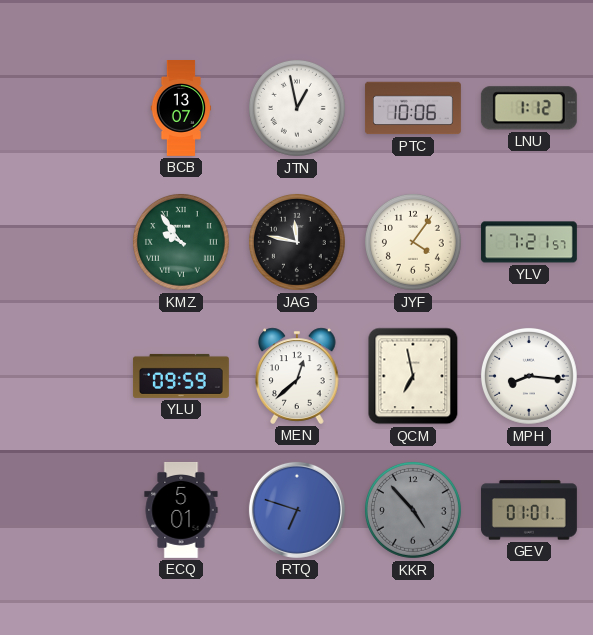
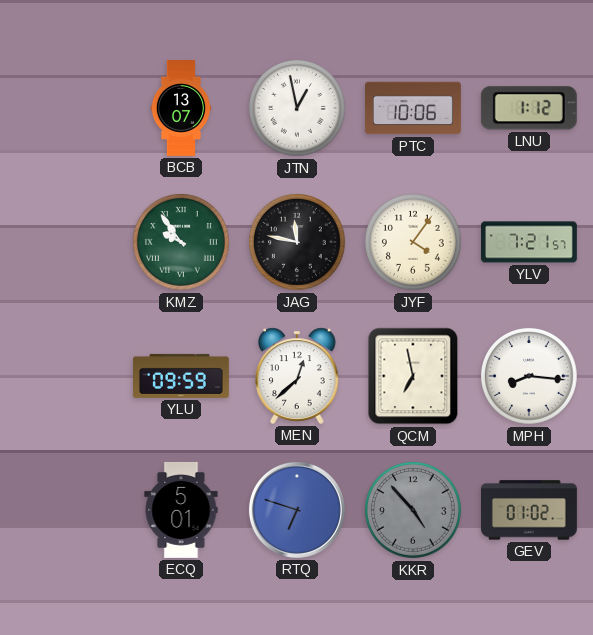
GEV: 01:01 -> 01:02 (529, 510)
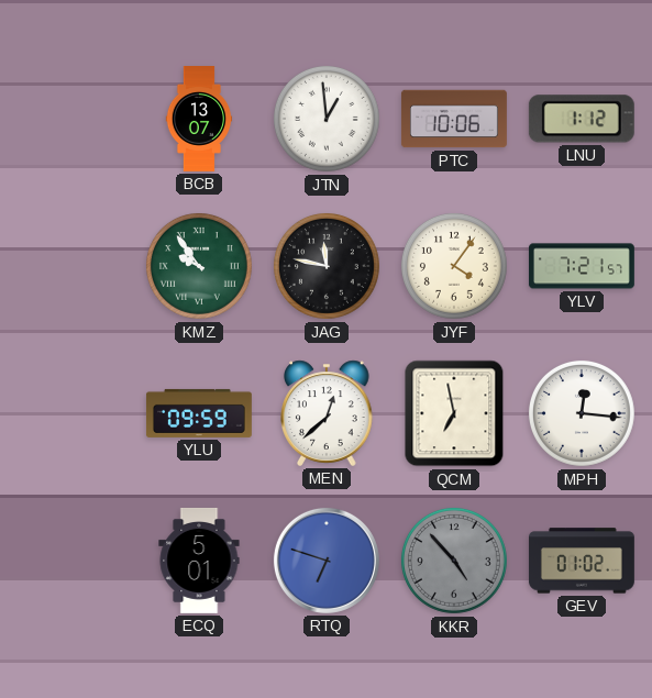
JTN: 12:58 -> 12:59 (327, 119)
MPH: 8:16 -> 12:16 (582, 413)
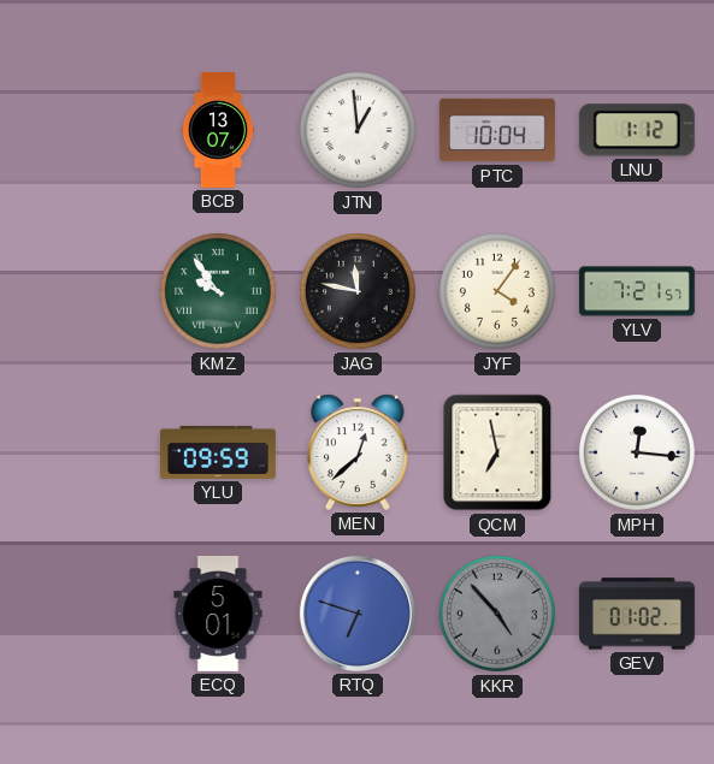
PTC: 10:06 -> 10:04 (497, 130)
